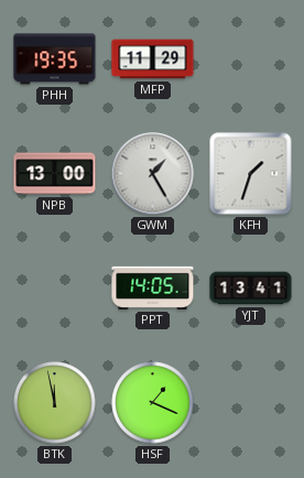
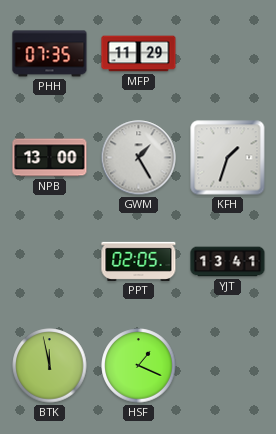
PHH: 19:35 -> 07:35 (50, 54)
PPT: 14:05 -> 02:05 (139, 261)
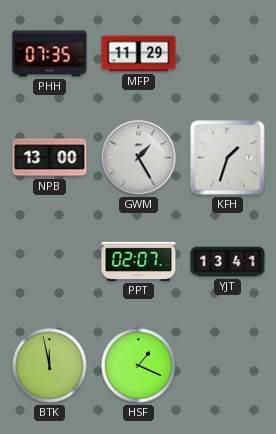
PPT: 02:05 -> 02:07 (139, 261)
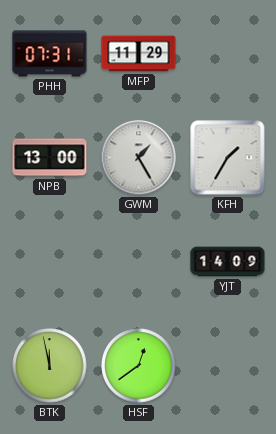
PHH: 07:35 -> 07:31 (50, 54)
KFH: 1:33 -> 1:35 (228, 158)
PPT: 02:07 -> none (139, 261)
YJT: 13:41 -> 14:09 (228, 262)
HSF: 1:19 -> 12:39 (139, 366)
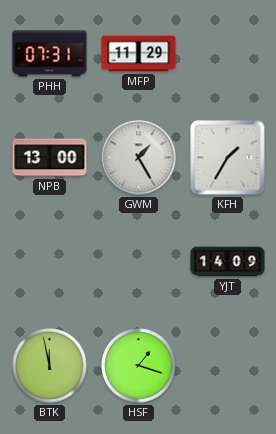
HSF: 12:39 -> 1:18 (139, 366)
